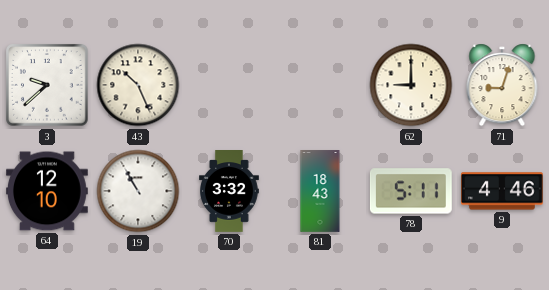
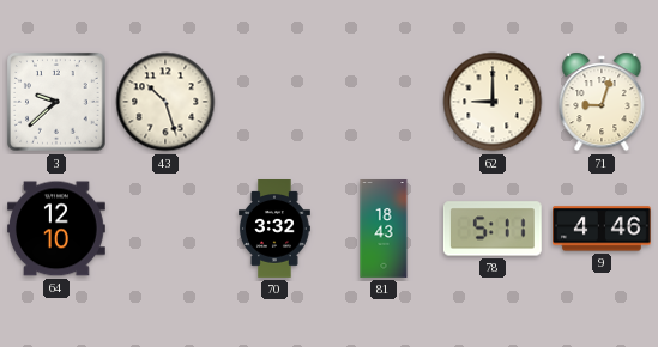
43: 10:26 -> 10:27 (165, 102)
19: 10:55 -> none (138, 191)
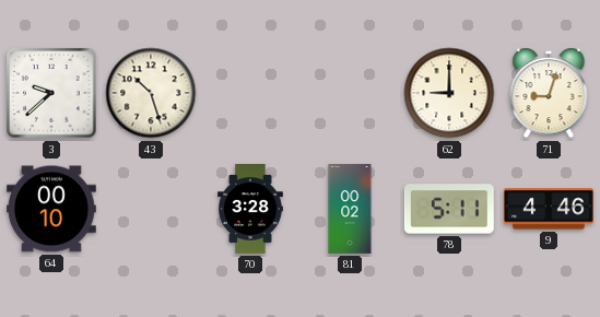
64: 12:10 -> 00:10 (52, 209)
70: 3:32 -> 3:28 (251, 210)
81: 18:43 -> 00:02 (350, 209)
